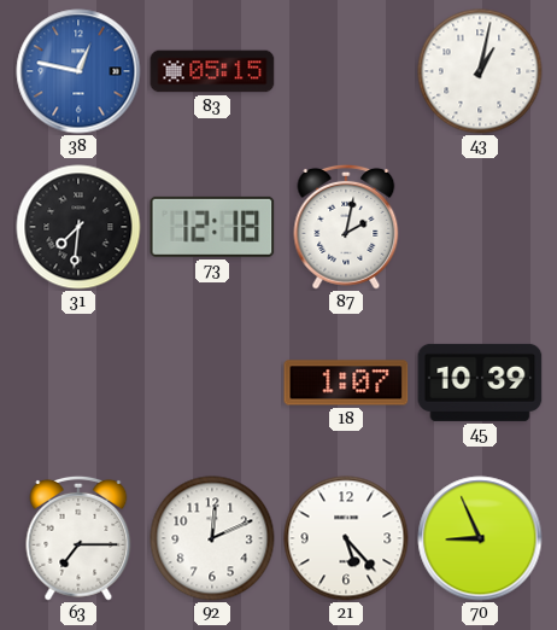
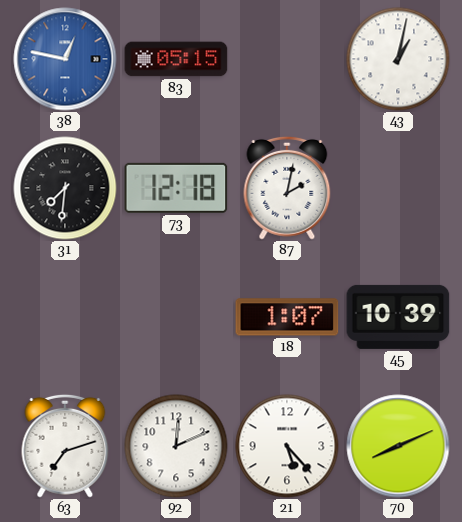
63: 7:15 -> 7:12 (65, 446)
70: 8:56 -> 8:11 (398, 446)
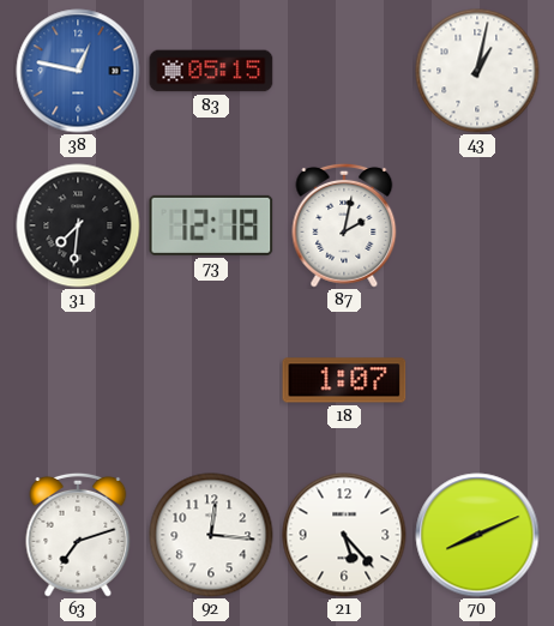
45: 10:39 -> none (398, 317)
92: 12:11 -> 12:16 (211, 535)
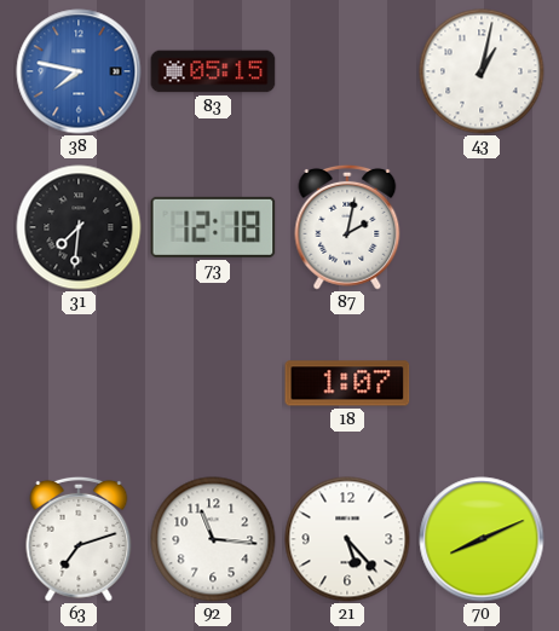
38: 12:47 -> 7:47 (79, 71)
92: 12:16 -> 11:16 (213, 539)
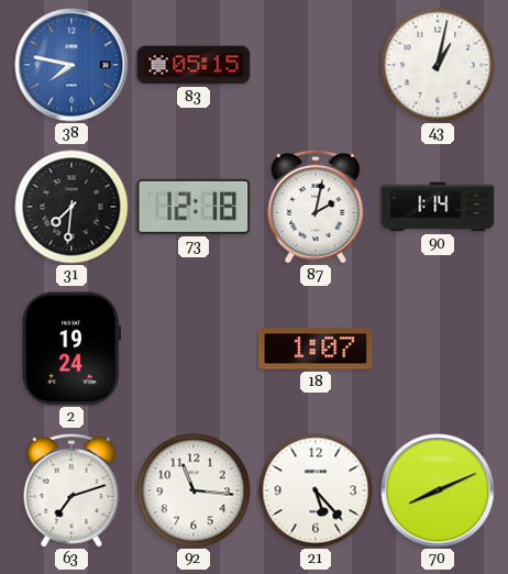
90: none -> 1:14 (438, 207)
2: none -> 19:24 (71, 349)
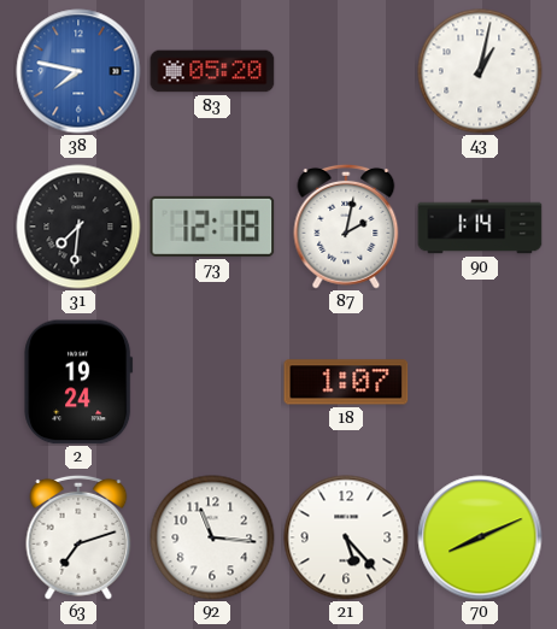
83: 05:15 -> 05:20 (212, 71)
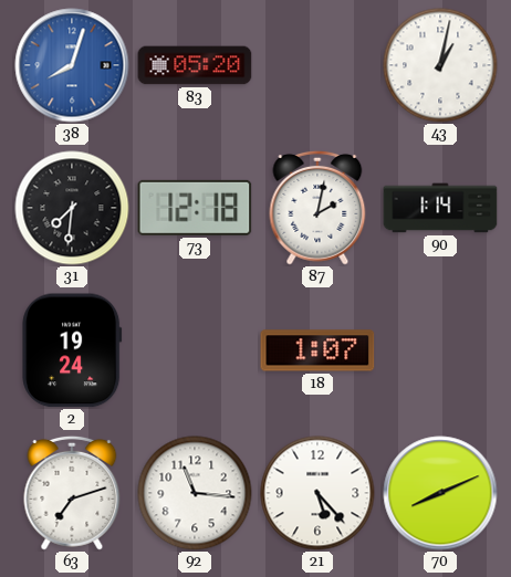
38: 7:47 -> 8:03 (72, 65)
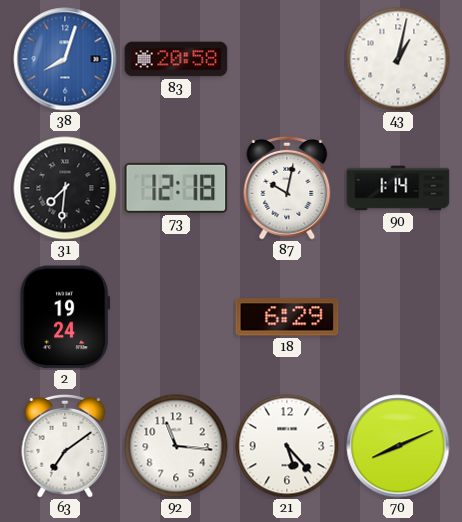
83: 05:20 -> 20:58 (176, 59)
87: 2:02 -> 10:02 (287, 188)
18: 1:07 -> 6:29 (287, 317)
63: 7:12 -> 7:09 (65, 446)
